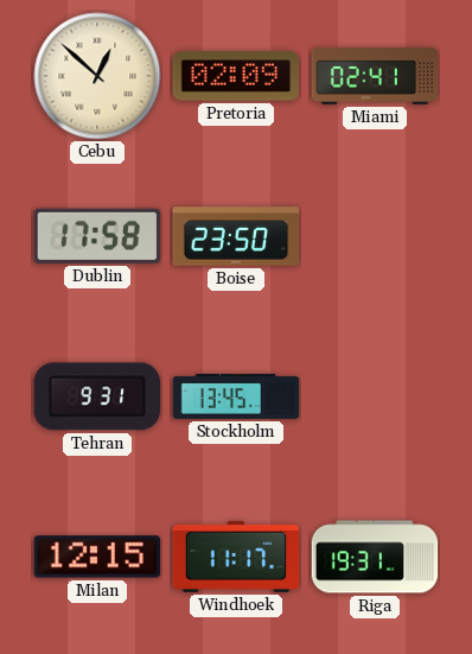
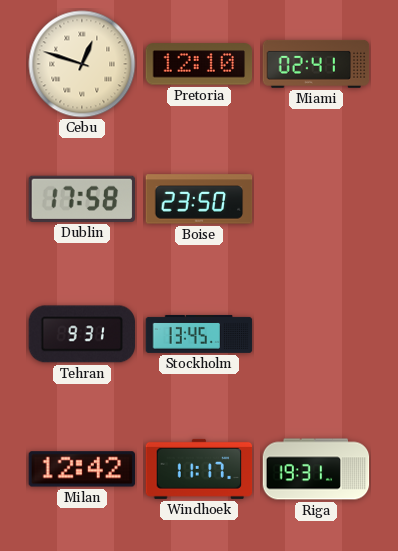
Cebu: 12:52 -> 12:48 (82, 64)
Pretoria: 02:09 -> 12:10 (199, 64)
Milan: 12:15 -> 12:42 (82, 469)
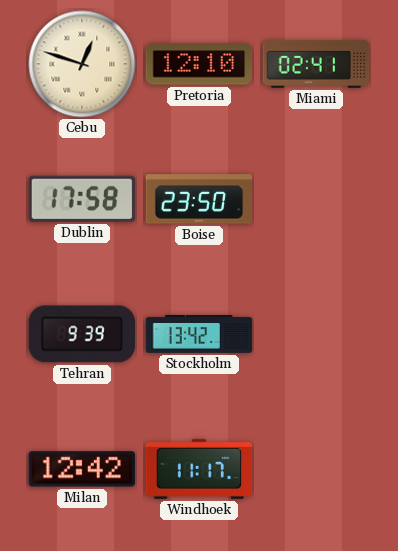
Tehran: 9:31 -> 9:39 (82, 334)
Stockholm: 13:45 -> 13:42 (199, 334)
Riga: 19:31 -> none (316, 469)
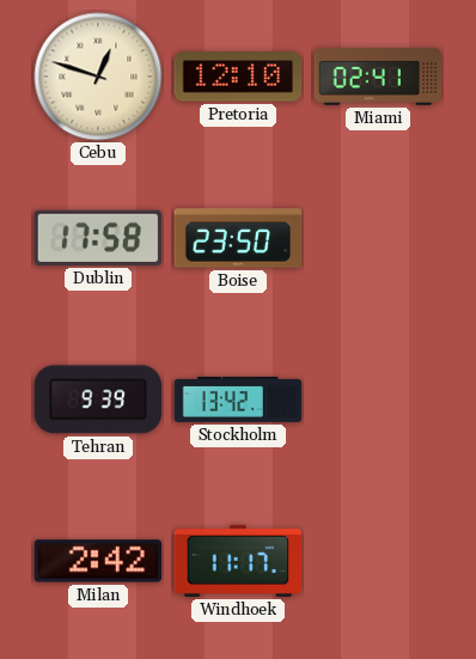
Milan: 12:42 -> 2:42 (98, 561)
